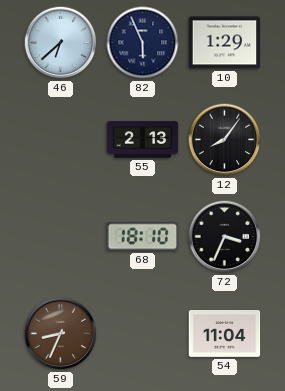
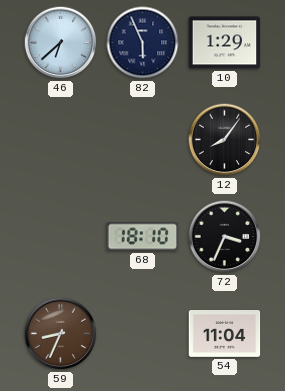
55: 2:13 -> none (143, 140)
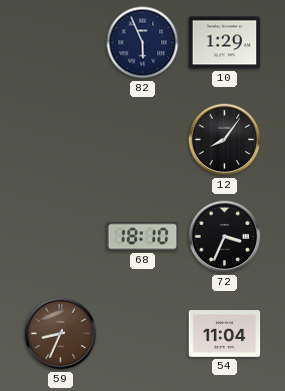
46: 6:38 -> none (61, 43)
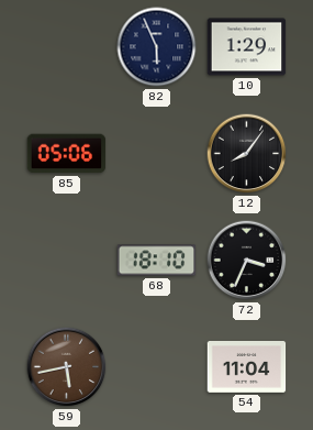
85: none -> 05:06 (67, 154)
59: 8:34 -> 5:43 (67, 367)
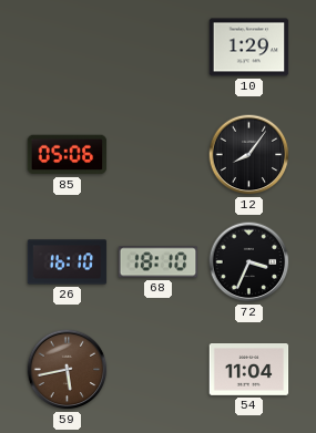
82: 5:56 -> none (157, 47)
26: none -> 16:10 (68, 262)
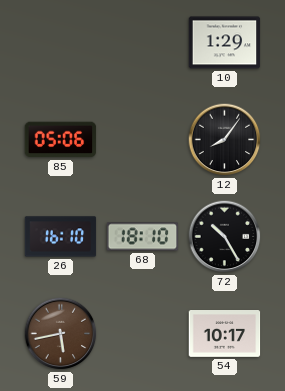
72: 3:34 -> 10:25 (225, 237)
54: 11:04 -> 10:17 (225, 334)
